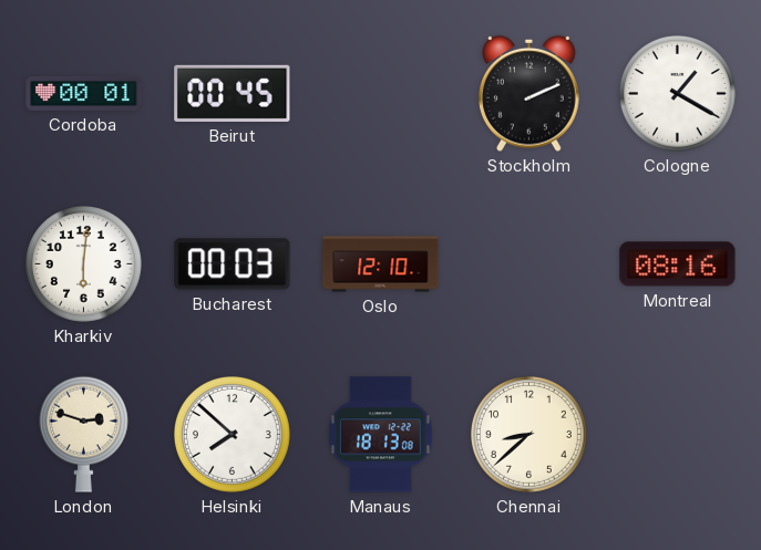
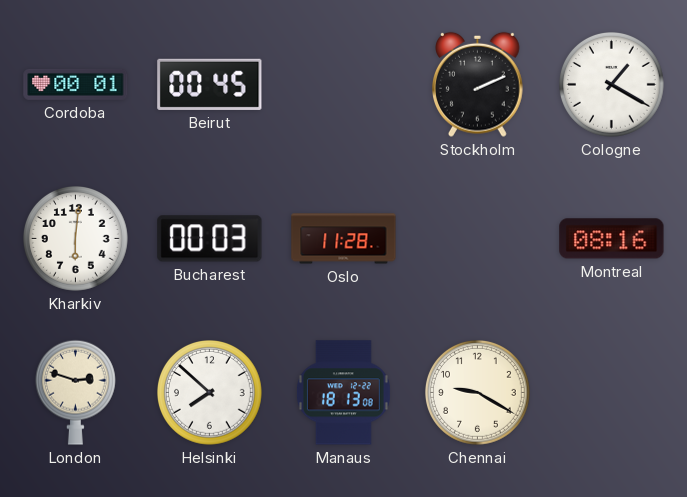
Oslo: 12:10 -> 11:28 (344, 239)
Chennai: 8:38 -> 9:20 (478, 393)
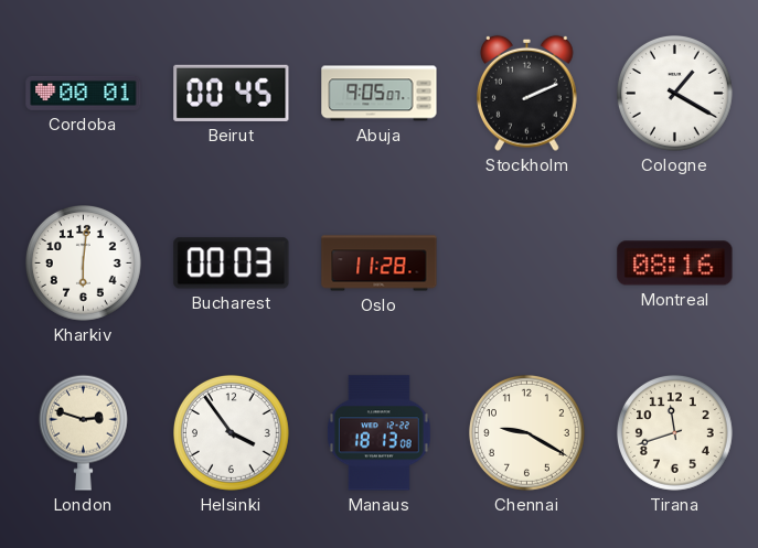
Abuja: none -> 9:05 (380, 94)
Helsinki: 7:52 -> 3:54 (232, 433)
Tirana: none -> 11:42 (675, 433)
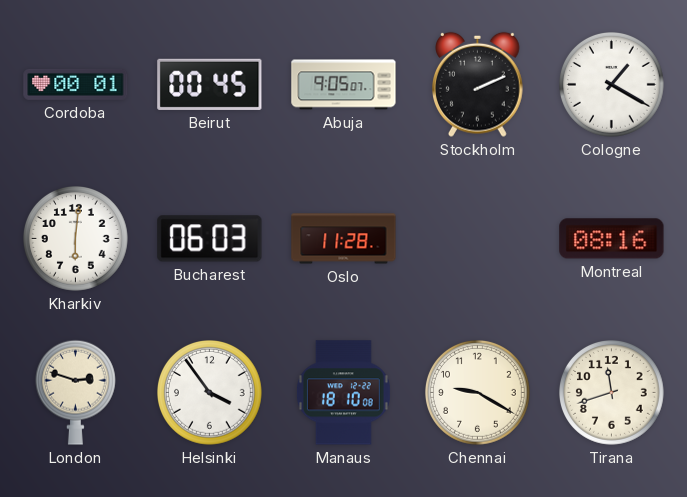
Bucharest: 00:03 -> 06:03 (210, 239)
Manaus: 18:13 -> 18:10 (343, 393)
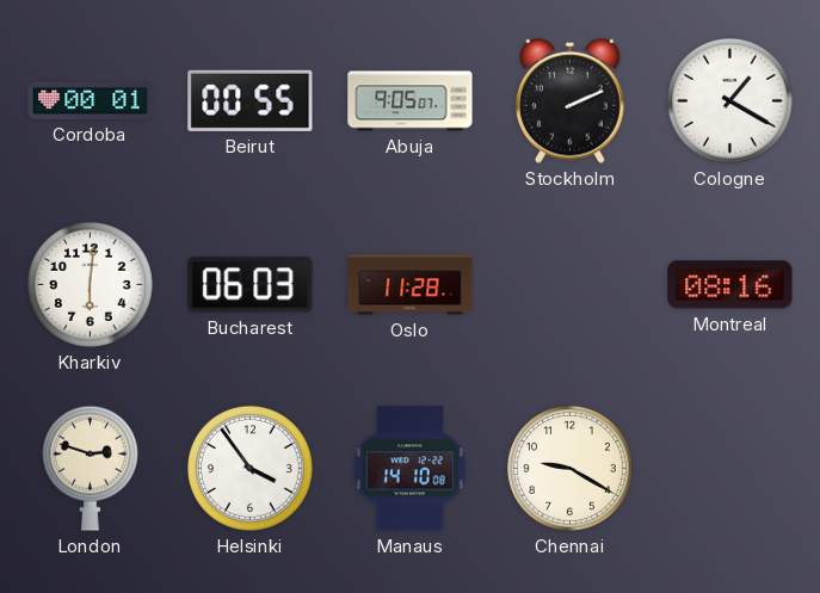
Beirut: 00:45 -> 00:55 (251, 100)
Manaus: 18:10 -> 14:10 (409, 469)
Tirana: 11:42 -> none (612, 393)
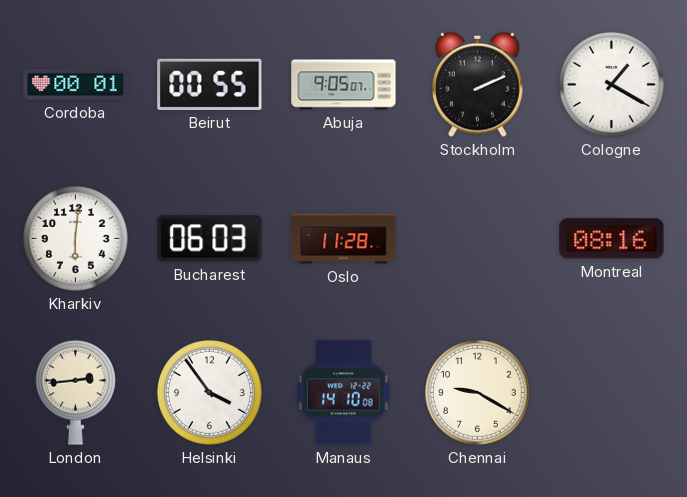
London: 2:48 -> 2:44 (75, 392)
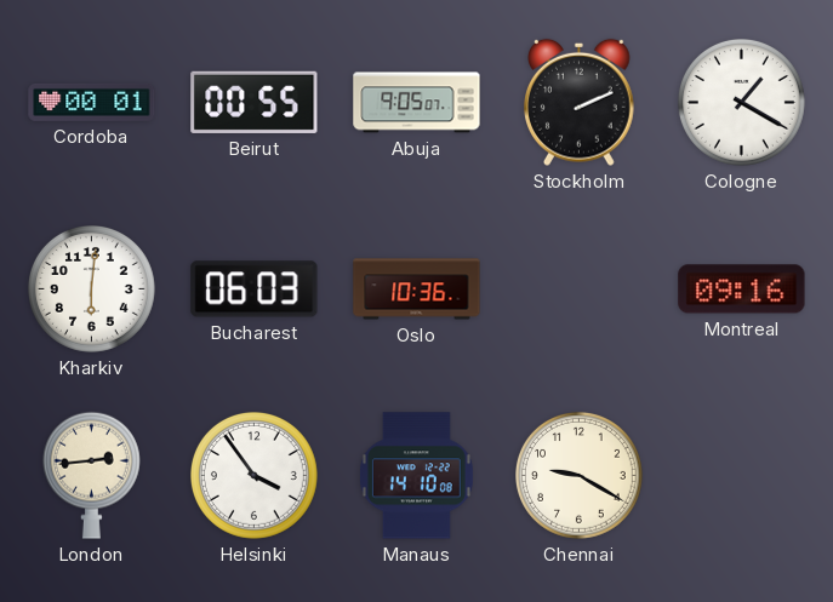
Oslo: 11:28 -> 10:36 (417, 289)
Montreal: 08:16 -> 09:16 (742, 289)
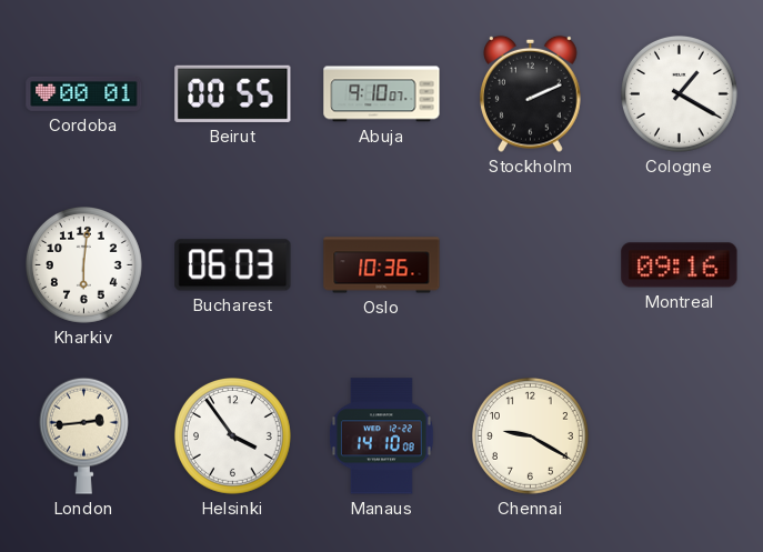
Abuja: 9:05 -> 9:10 (382, 94)
